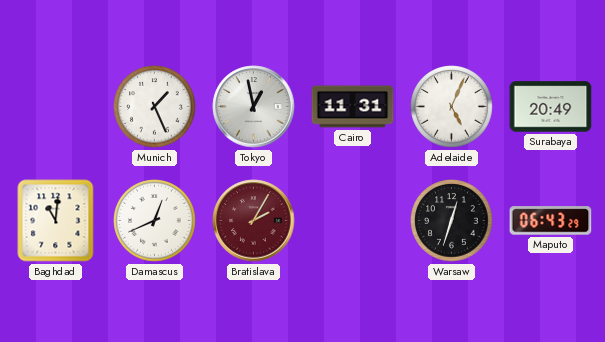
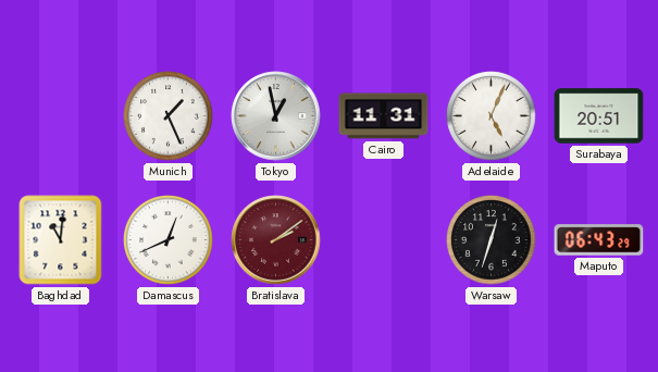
Surabaya: 20:49 -> 20:51 (599, 116)
Bratislava: 2:05 -> 2:09 (276, 240)
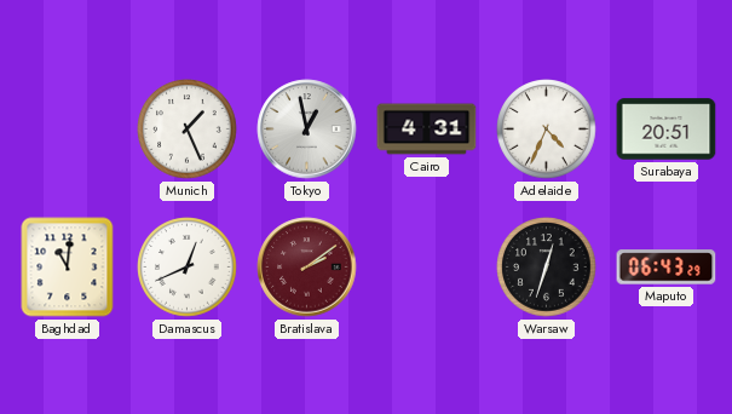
Cairo: 11:31 -> 4:31 (427, 130)
Adelaide: 5:04 -> 4:34 (547, 130)
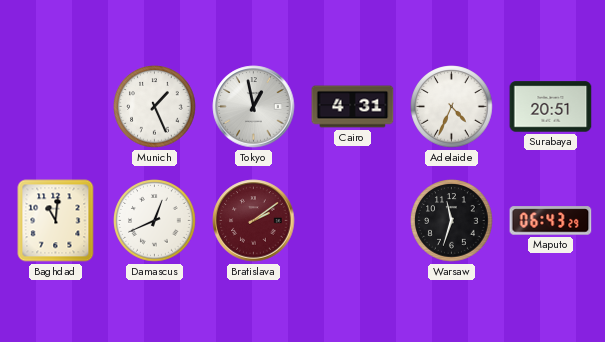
Warsaw: 12:33 -> 11:33 (452, 221)
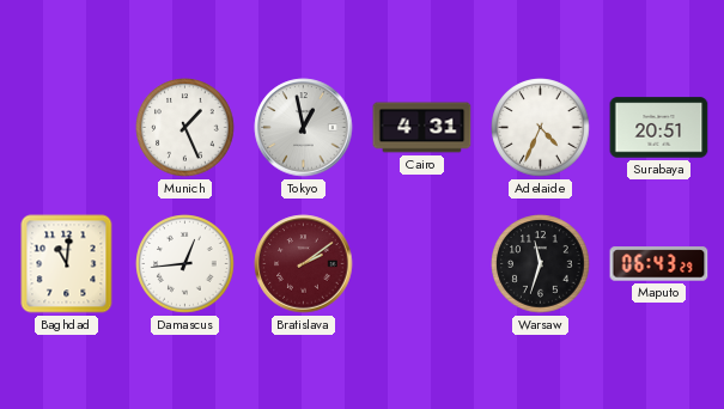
Damascus: 12:41 -> 12:44 (185, 264)
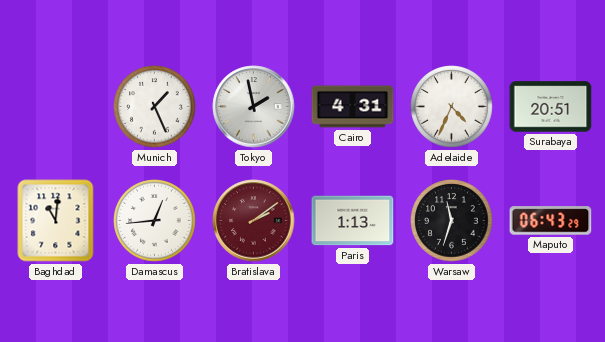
Tokyo: 12:58 -> 1:58 (254, 107)
Paris: none -> 1:13 (353, 221)
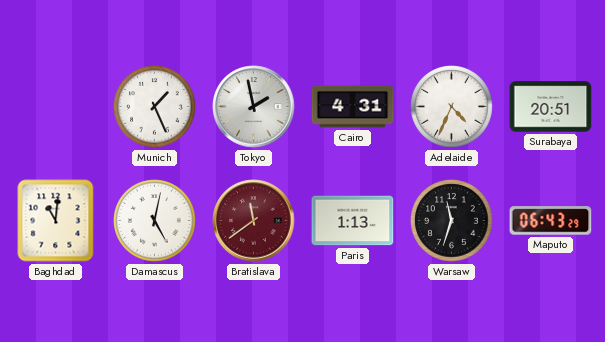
Damascus: 12:44 -> 5:02 (155, 221)
Bratislava: 2:09 -> 11:39 (254, 221)
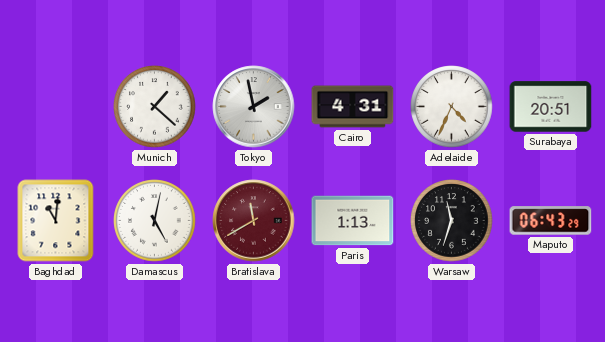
Munich: 1:26 -> 1:22 (155, 107)
Bratislava: 11:39 -> 11:40 (254, 221)
